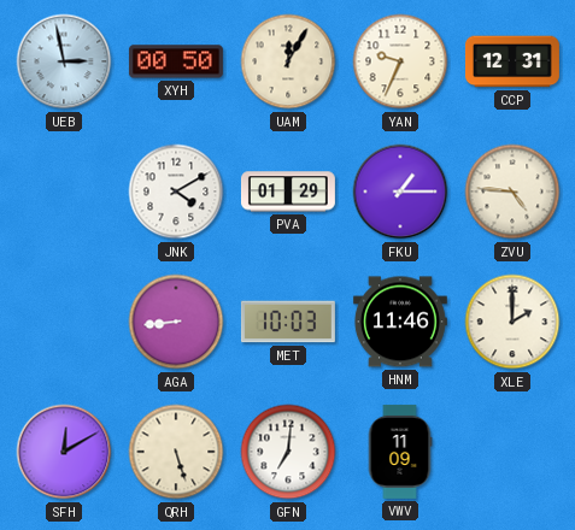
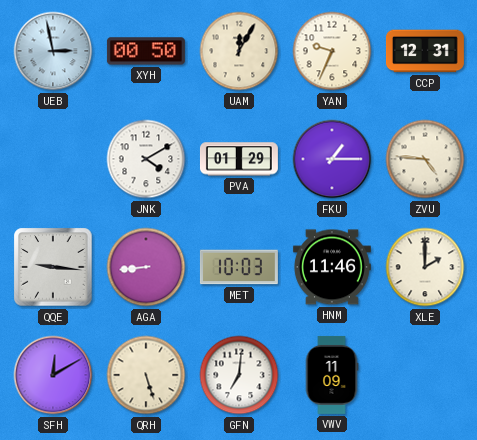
QQE: none -> 9:16 (53, 267)
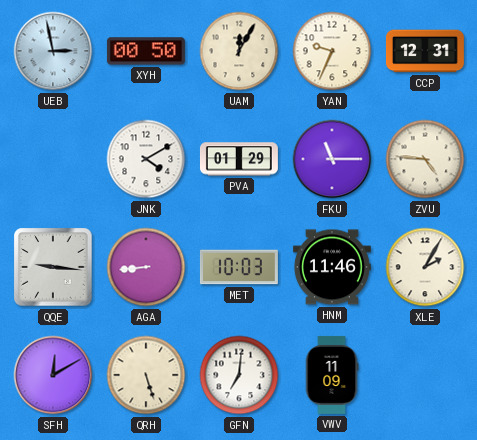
FKU: 1:15 -> 11:15 (332, 159)
XLE: 2:00 -> 2:05 (425, 267)
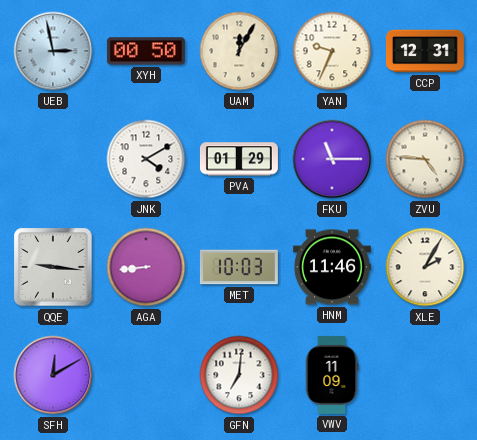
QRH: 5:27 -> none (146, 375)
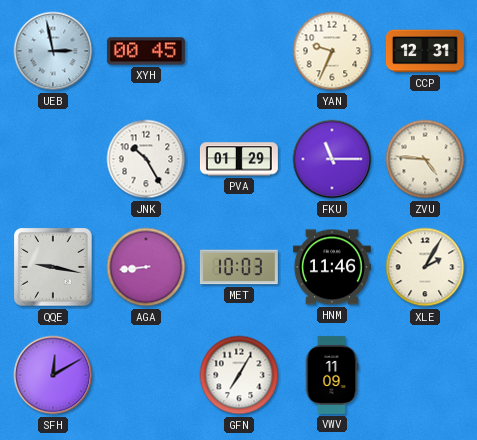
XYH: 00:50 -> 00:45 (146, 51)
UAM: 12:05 -> none (239, 51)
JNK: 4:10 -> 10:25 (146, 159)
QQE: 9:16 -> 9:17 (53, 267)
GFN: 7:01 -> 7:05 (239, 375)
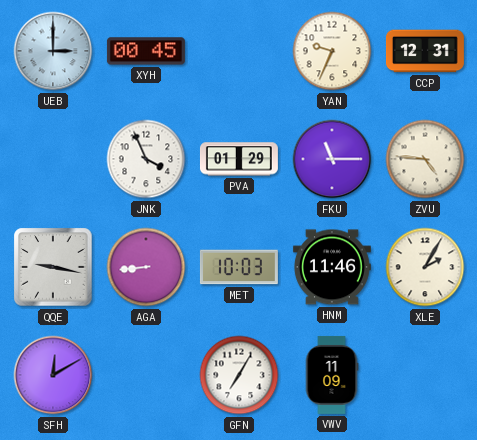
UEB: 2:58 -> 3:00 (53, 51)
JNK: 10:25 -> 3:56 (146, 159)
